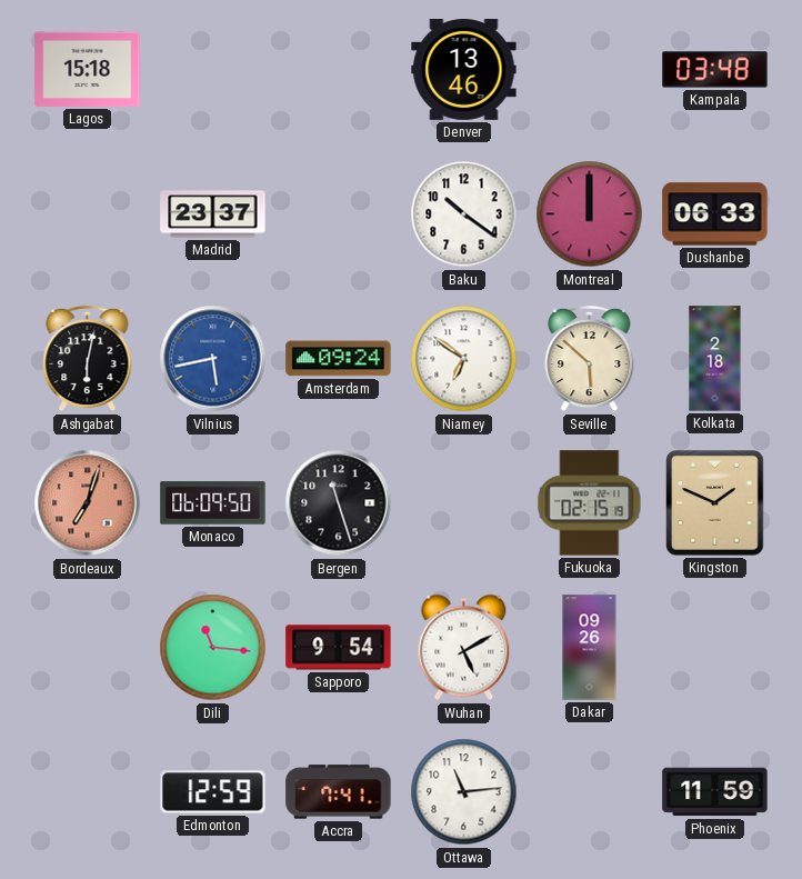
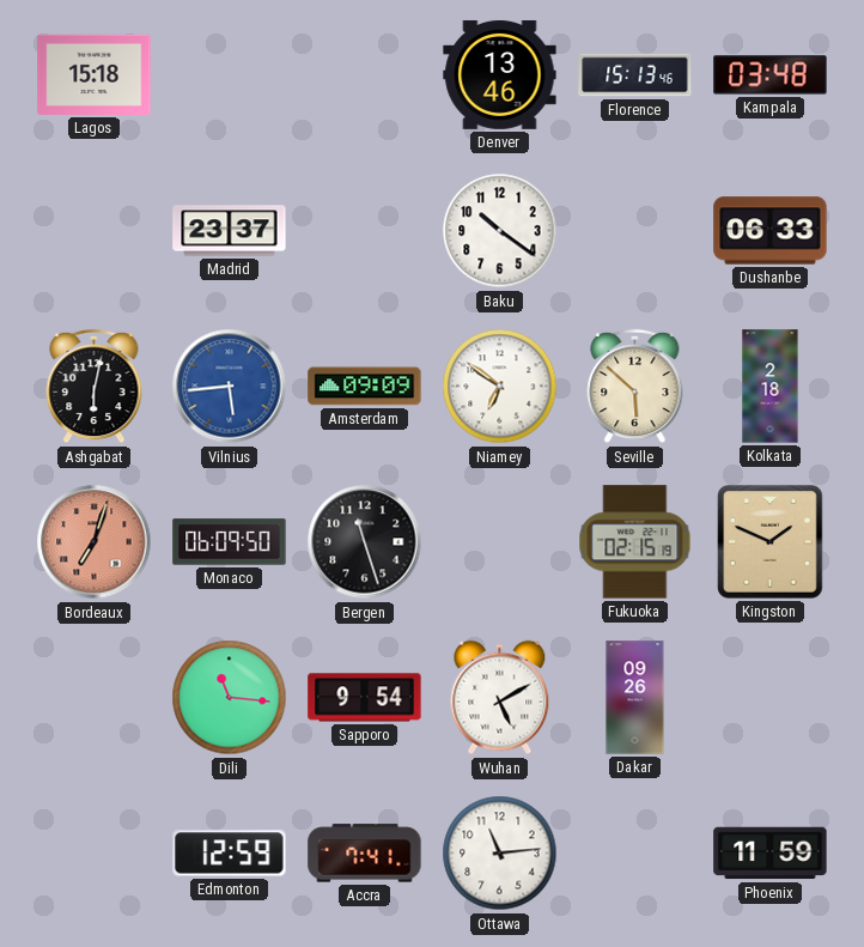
Florence: none -> 15:13 (635, 75)
Montreal: 12:00 -> none (590, 214)
Vilnius: 5:43 -> 5:44 (230, 387)
Amsterdam: 09:24 -> 09:09 (365, 387)
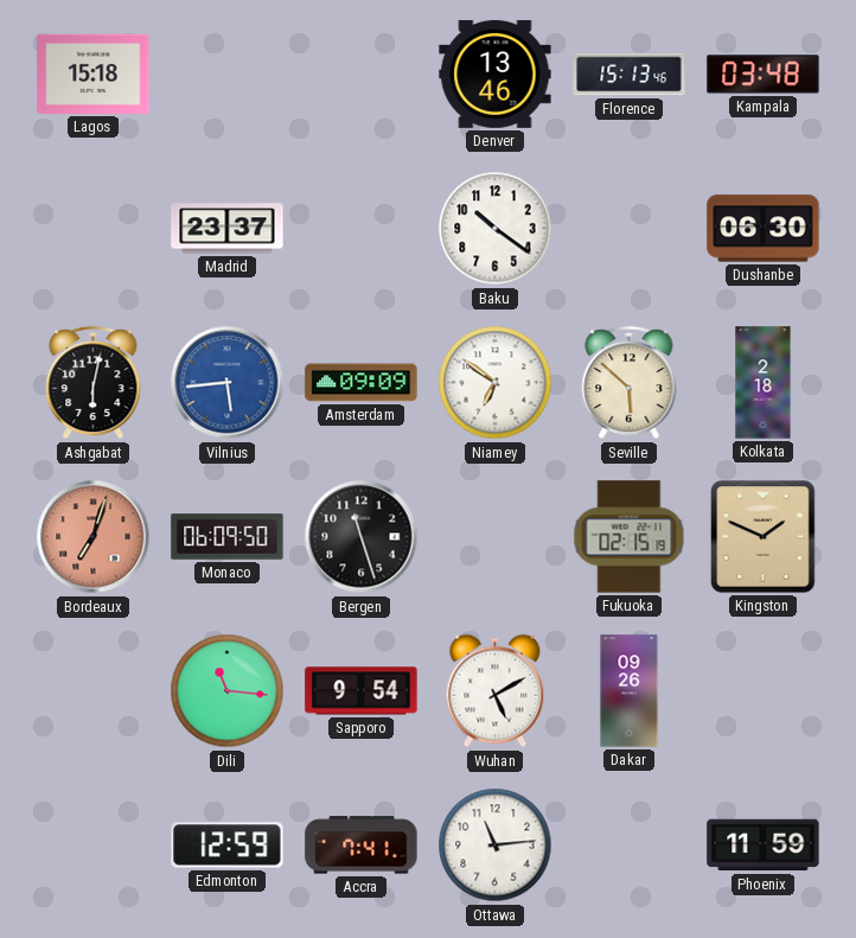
Dushanbe: 06:33 -> 06:30 (764, 229)
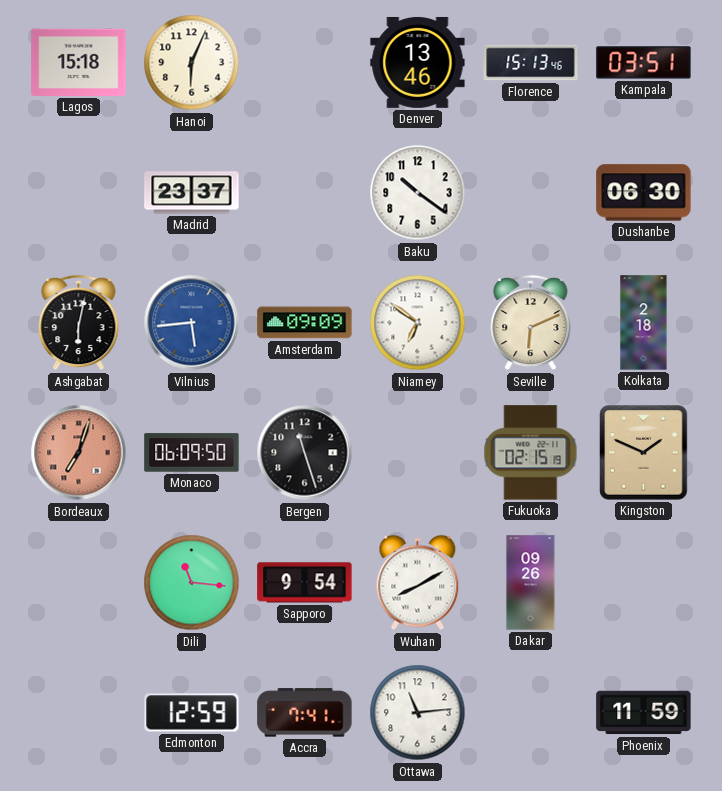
Hanoi: none -> 6:04 (192, 63)
Kampala: 03:48 -> 03:51 (644, 63)
Seville: 5:52 -> 6:11 (531, 323)
Wuhan: 5:10 -> 8:10 (418, 583)
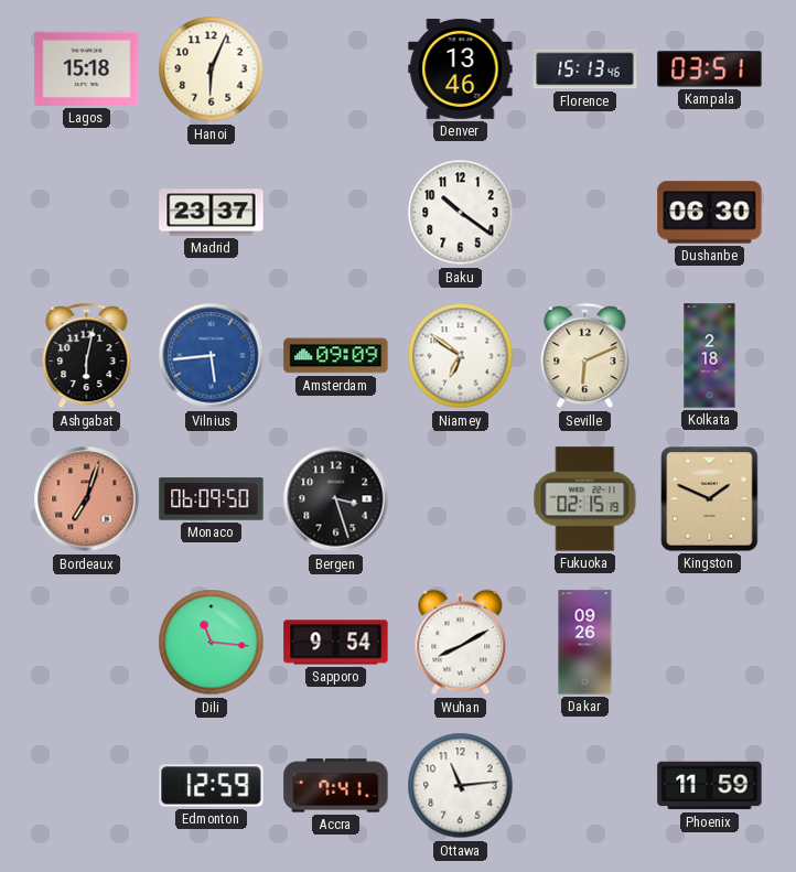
Bergen: 11:27 -> 3:27 (336, 499)
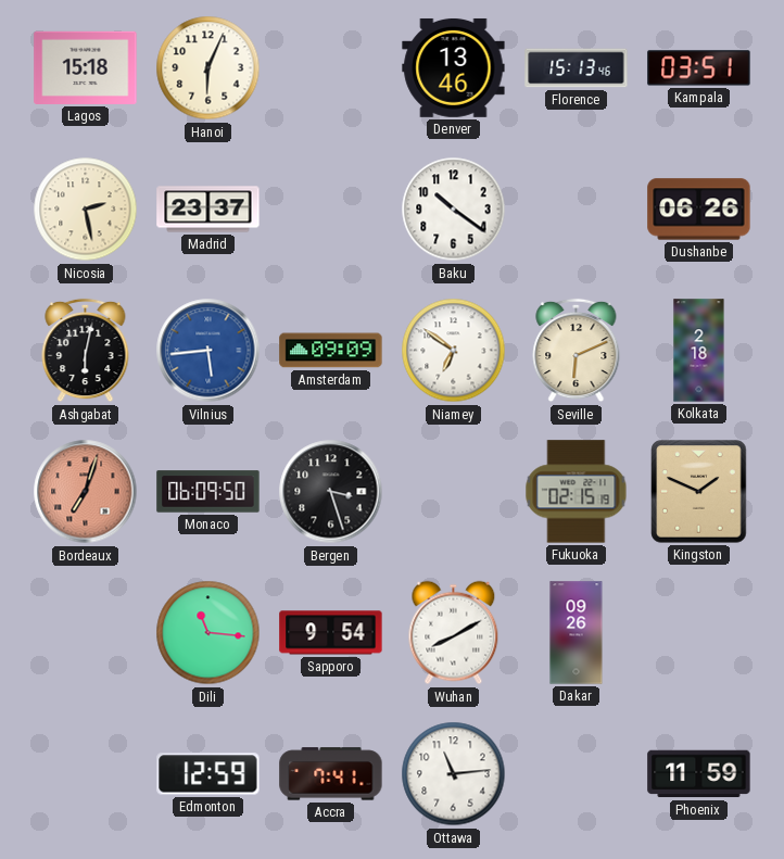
Nicosia: none -> 2:28 (86, 210)
Dushanbe: 06:30 -> 06:26 (699, 210)
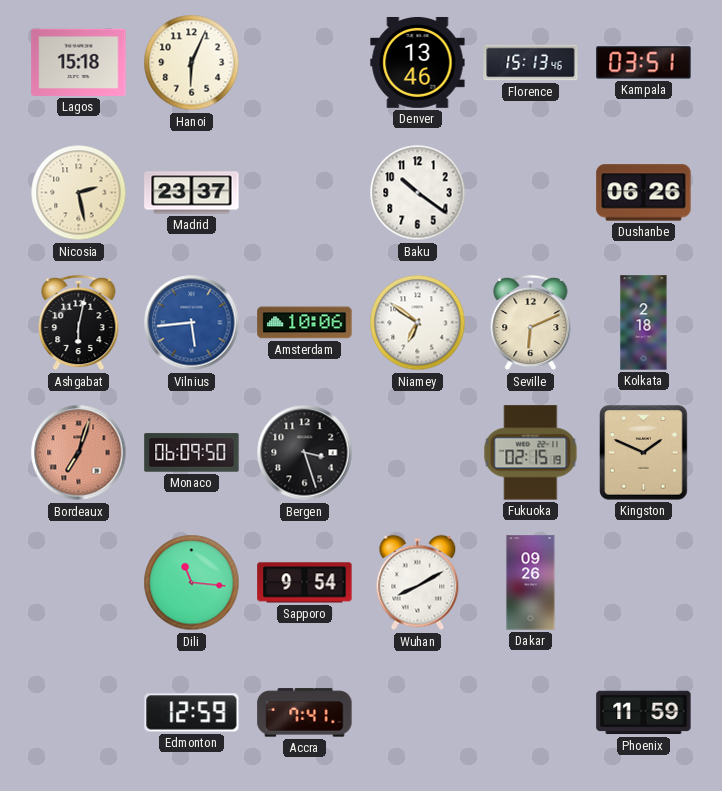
Amsterdam: 09:09 -> 10:06 (305, 323)
Ottawa: 11:14 -> none (454, 774)
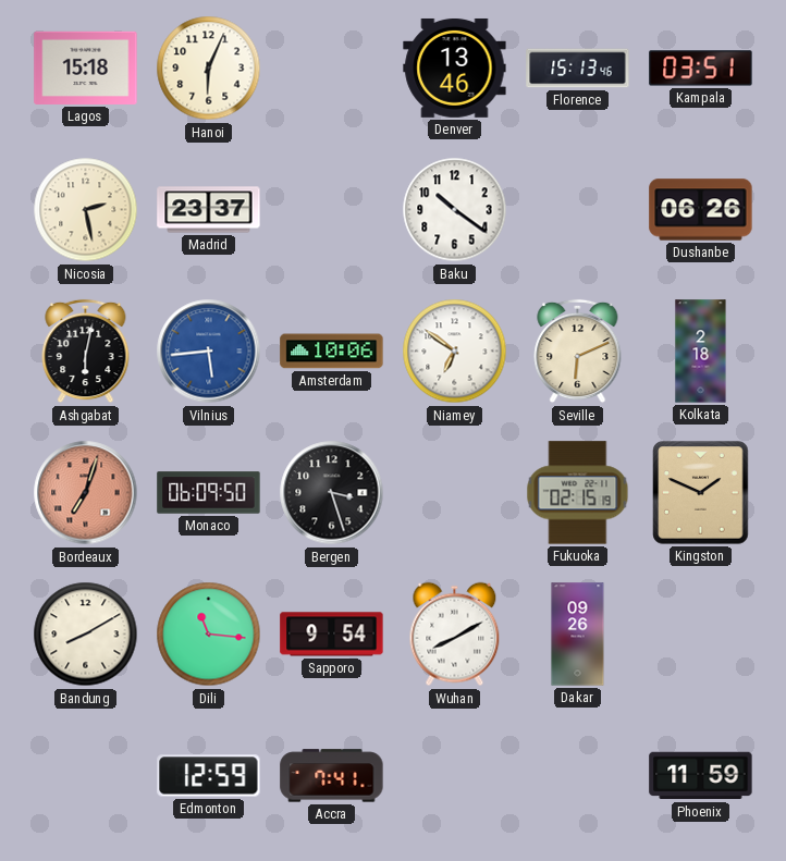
Bandung: none -> 8:10 (86, 635)
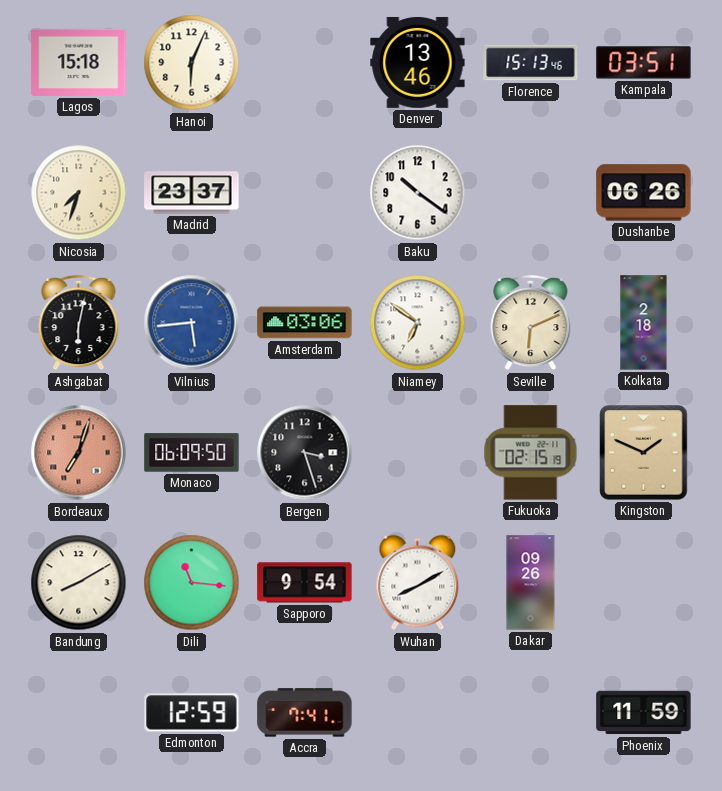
Nicosia: 2:28 -> 7:33 (79, 193)
Amsterdam: 10:06 -> 03:06 (305, 323)
